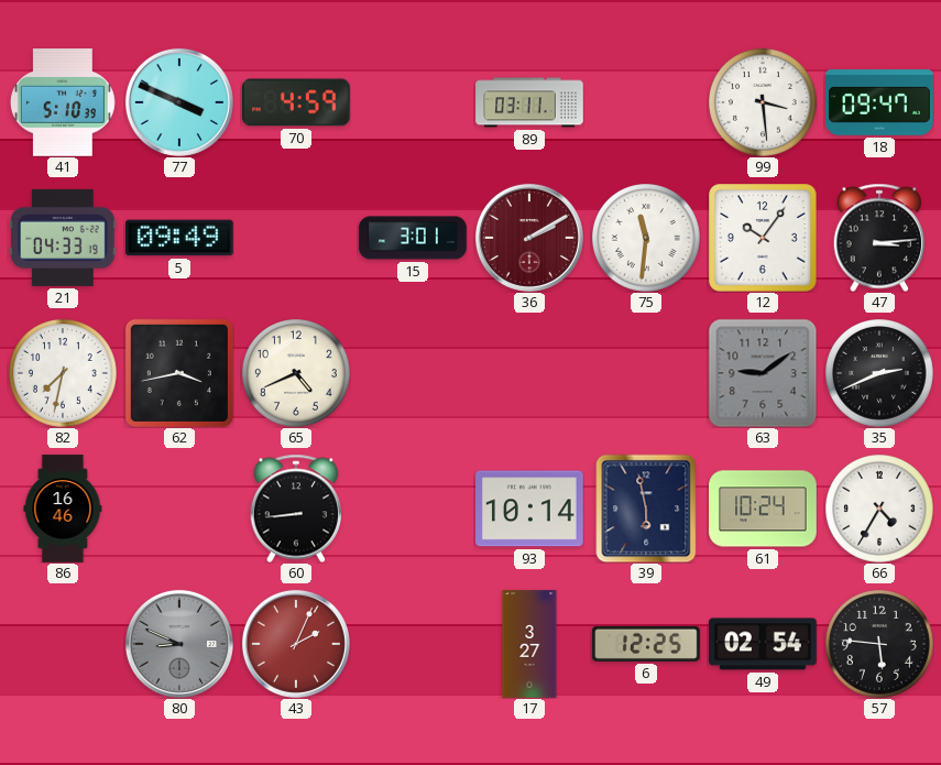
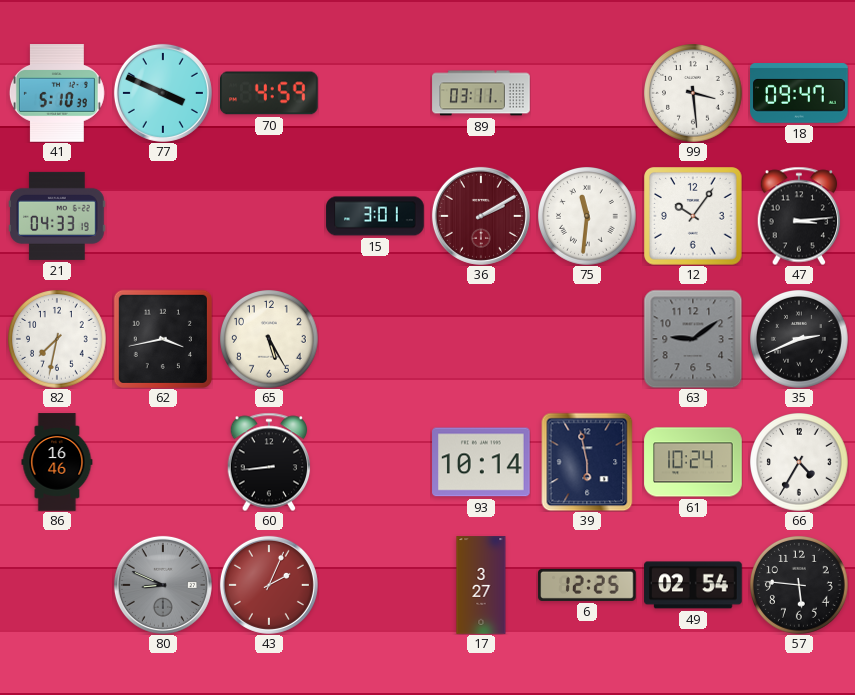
5: 09:49 -> none (179, 238)
65: 4:41 -> 5:25 (270, 340)
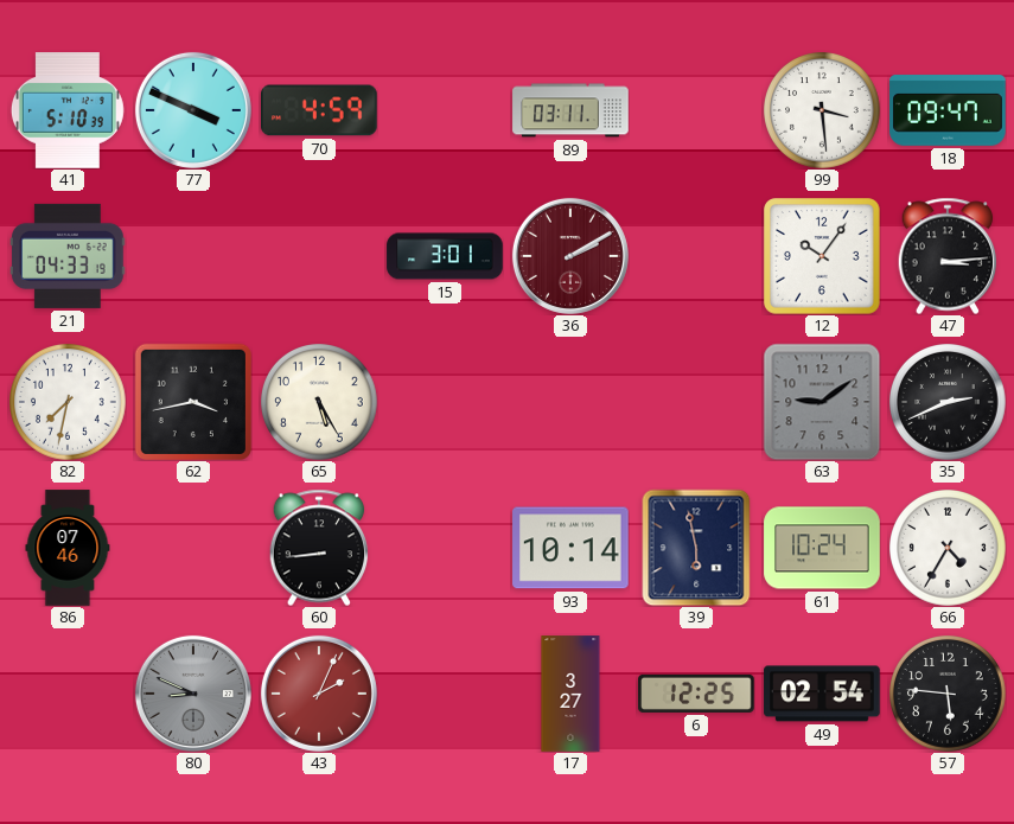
75: 11:31 -> none (588, 217)
86: 16:46 -> 07:46 (68, 548)
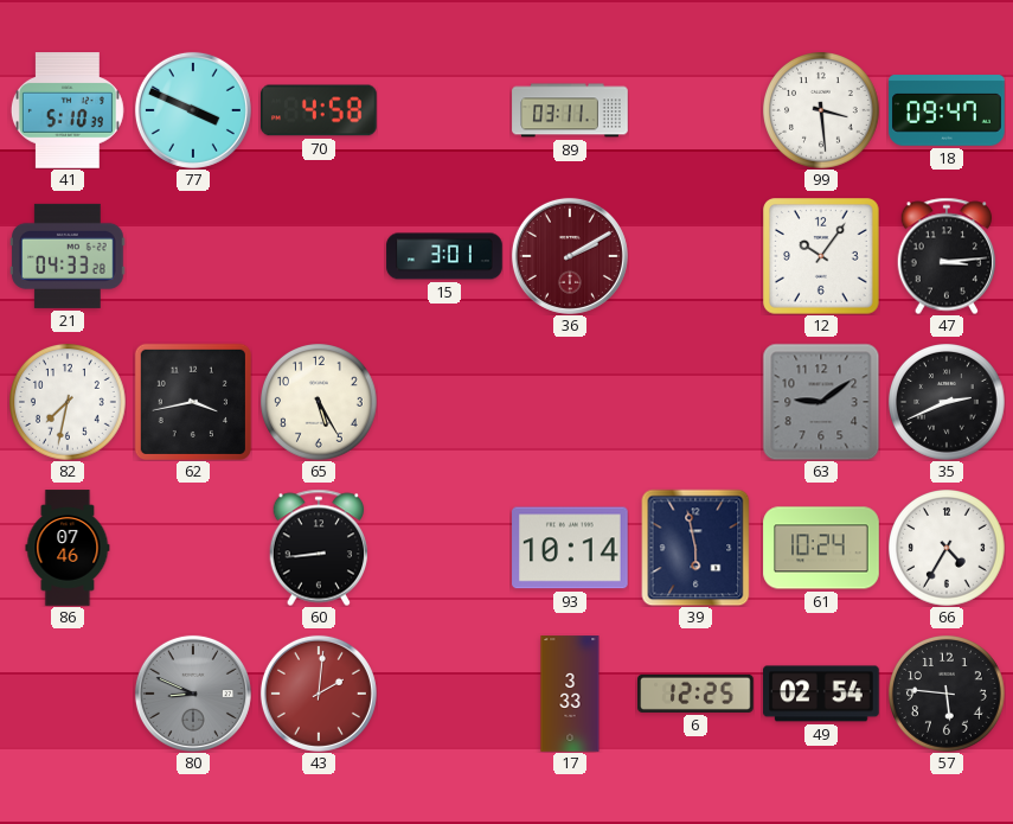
70: 4:59 -> 4:58 (319, 110)
21: 04:33:19 -> 04:33:28 (68, 256)
43: 2:04 -> 2:01 (319, 694)
17: 3:27 -> 3:33 (570, 694)
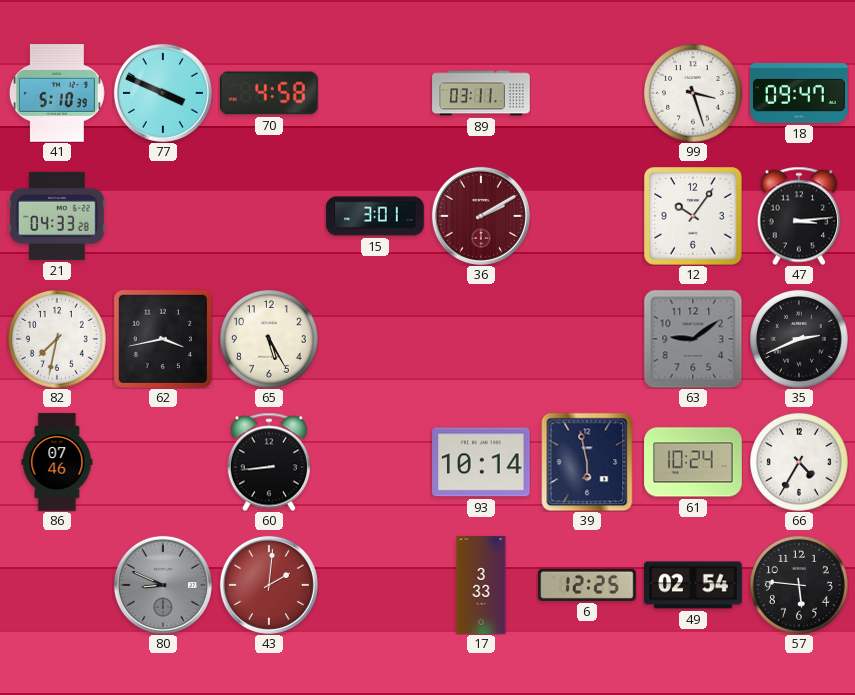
99: 3:29 -> 3:27 (694, 94)
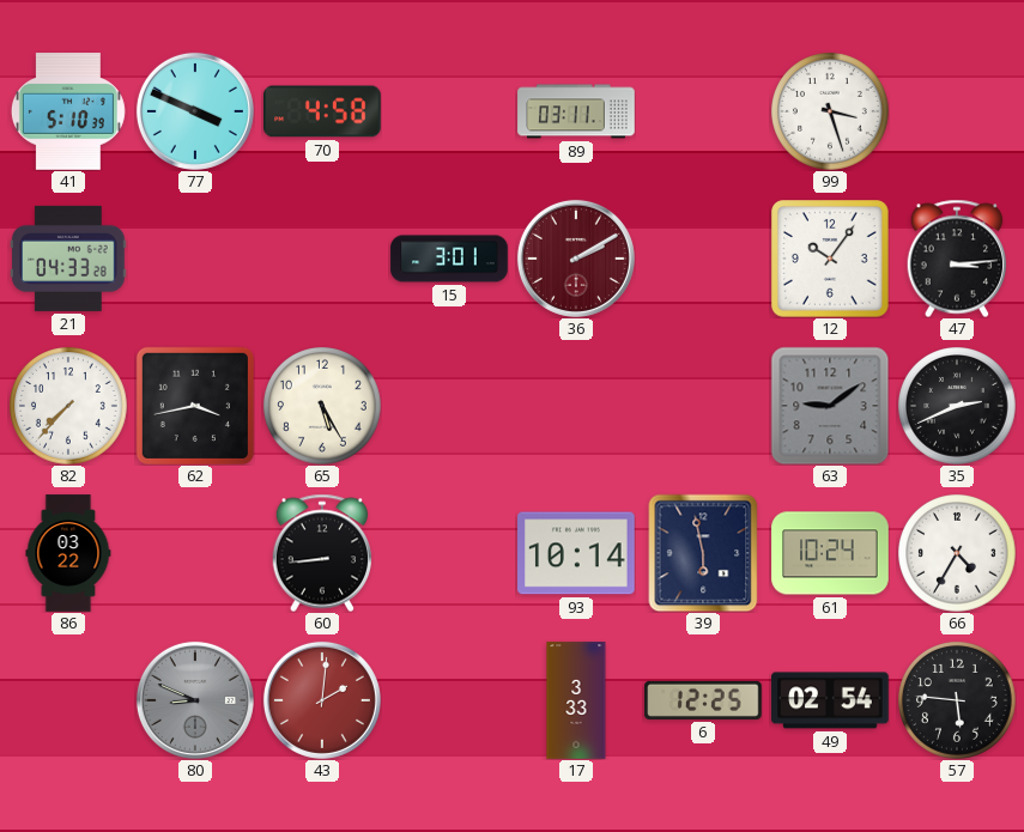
18: 09:47 -> none (799, 93)
82: 7:32 -> 7:37 (69, 407)
86: 07:46 -> 03:22 (68, 553)
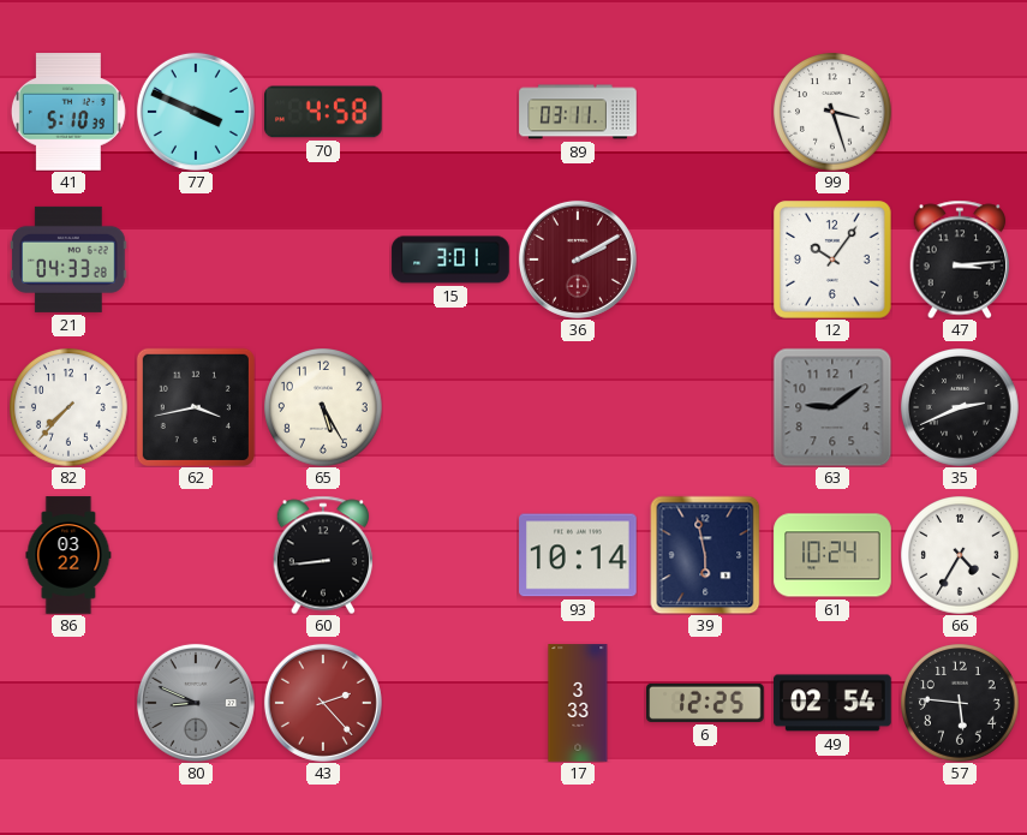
43: 2:01 -> 2:23 (323, 703)
